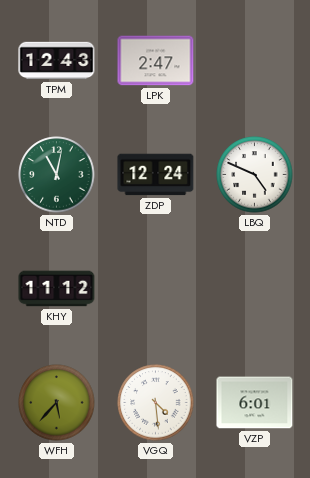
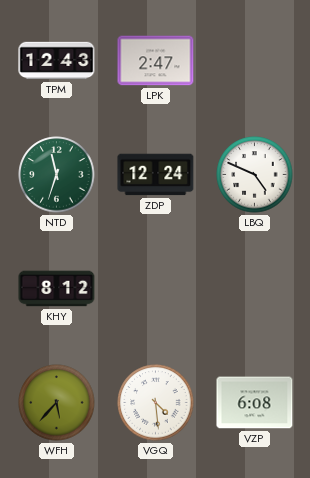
NTD: 11:02 -> 11:33 (57, 175)
KHY: 11:12 -> 8:12 (57, 289)
VZP: 6:01 -> 6:08 (255, 403)
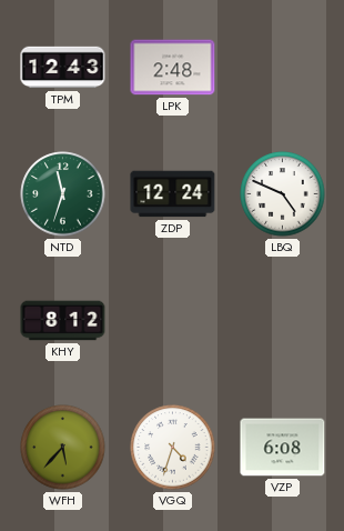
LPK: 2:47 -> 2:48 (173, 68)
VGQ: 4:29 -> 4:33 (173, 448)
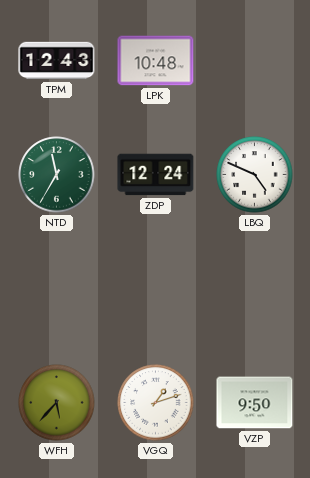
LPK: 2:48 -> 10:48 (156, 61)
NTD: 11:33 -> 11:35 (57, 175)
KHY: 8:12 -> none (63, 321)
VGQ: 4:33 -> 1:12 (156, 403)
VZP: 6:08 -> 9:50 (255, 403)
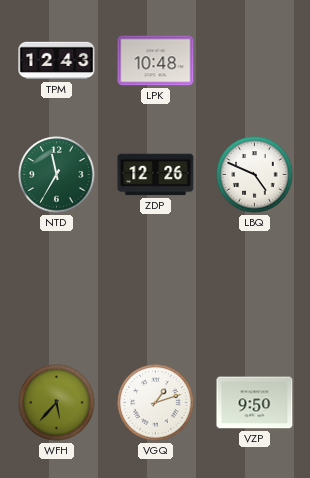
ZDP: 12:24 -> 12:26 (156, 175)
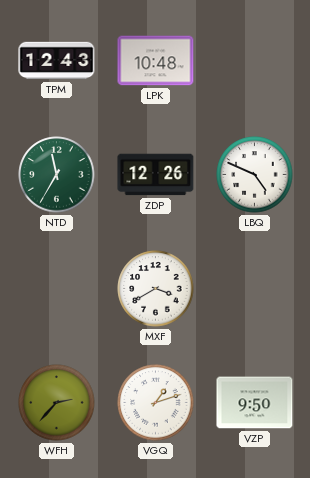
MXF: none -> 3:40 (156, 289)
WFH: 5:37 -> 2:37 (57, 403)
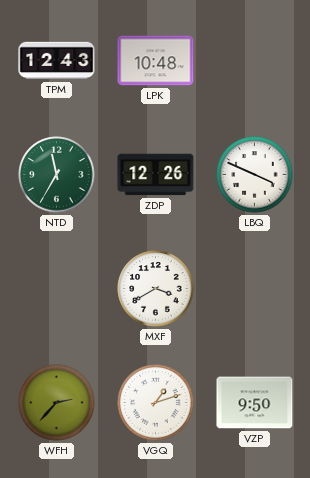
LBQ: 4:49 -> 3:49 (255, 175)
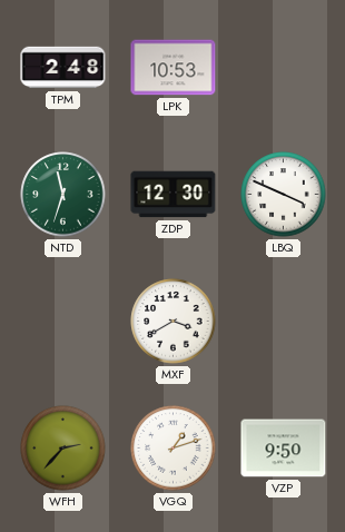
TPM: 12:43 -> 2:48 (63, 68)
LPK: 10:48 -> 10:53 (174, 68)
NTD: 11:35 -> 11:33 (63, 195)
ZDP: 12:26 -> 12:30 (174, 195)
